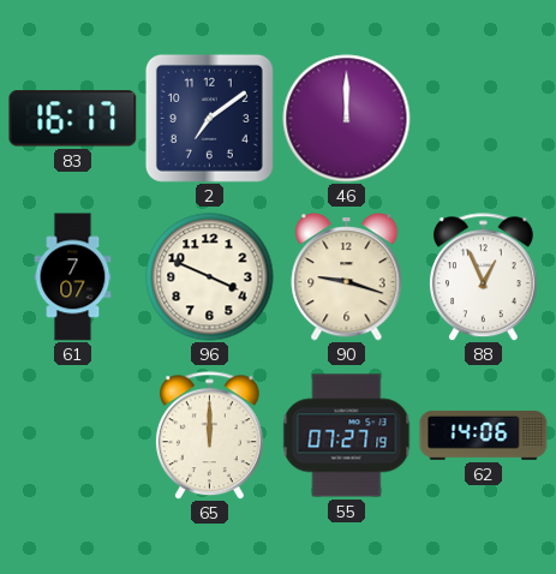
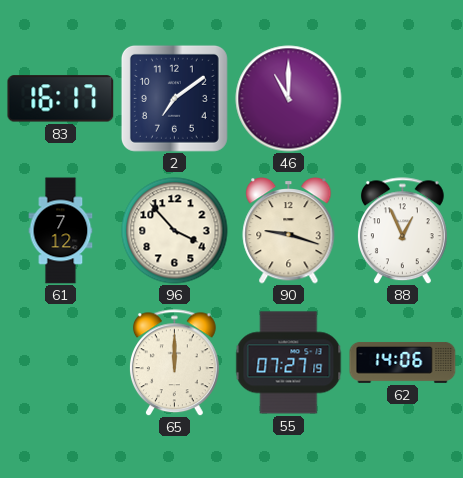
46: 12:00 -> 11:00 (289, 99)
61: 7:07 -> 7:12 (61, 231)
96: 3:49 -> 3:53 (175, 231)
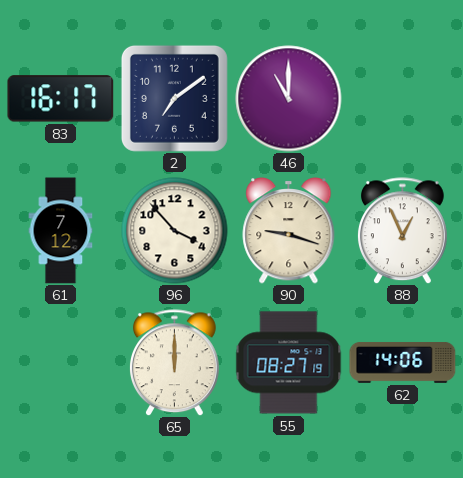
55: 07:27 -> 08:27 (289, 363)
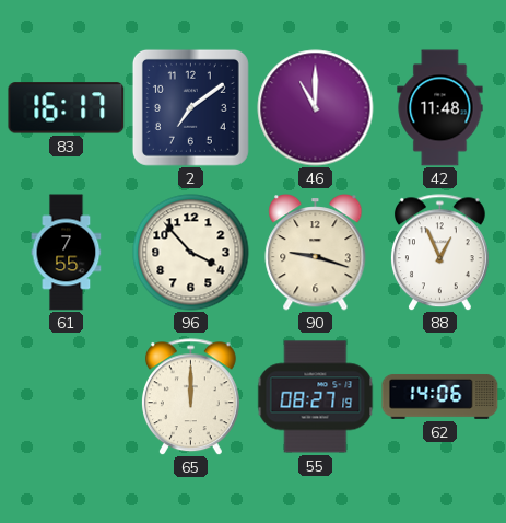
42: none -> 11:48 (440, 108)
61: 7:12 -> 7:55 (67, 253)
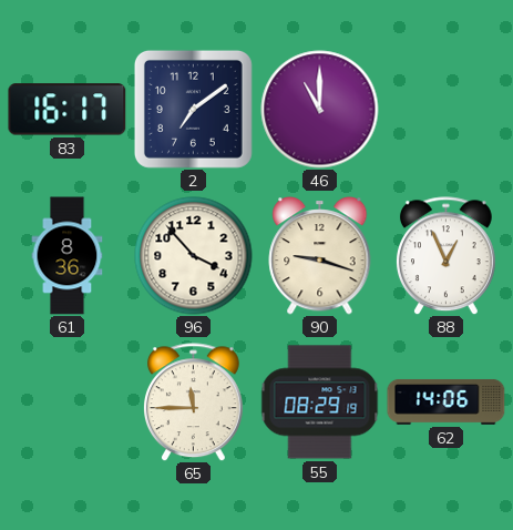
42: 11:48 -> none (440, 108)
61: 7:55 -> 8:36 (68, 256)
65: 12:00 -> 11:45 (193, 402)
55: 08:27 -> 08:29 (320, 402)
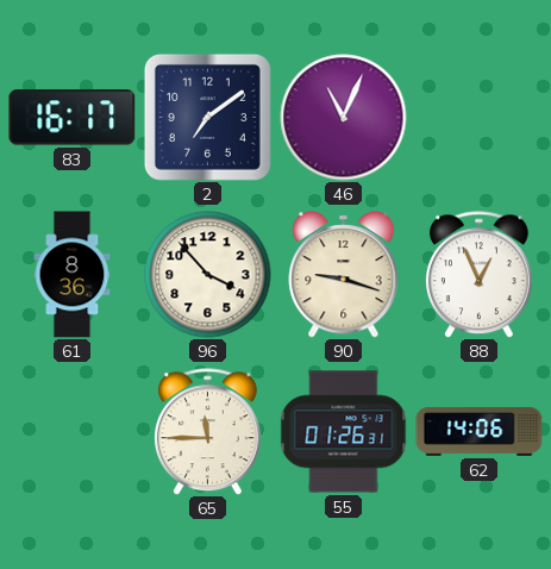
46: 11:00 -> 11:04 (344, 118)
55: 08:29 -> 01:26 (344, 432)
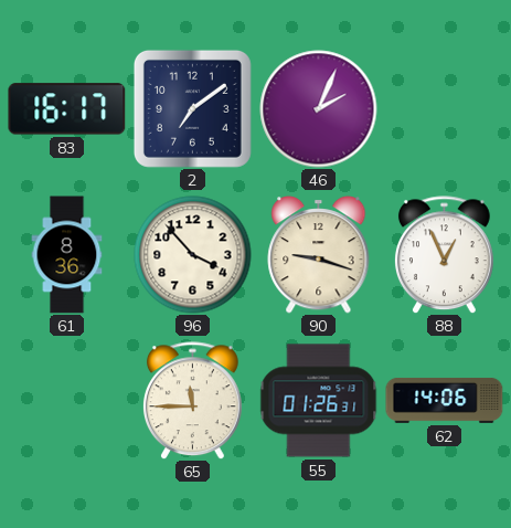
46: 11:04 -> 2:04 (319, 109)
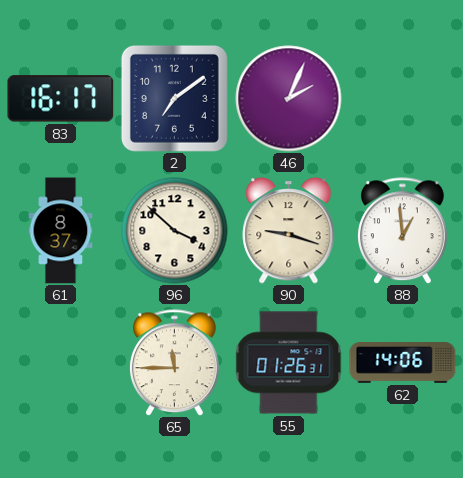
61: 8:36 -> 8:37 (61, 231)
96: 3:53 -> 3:52 (175, 231)
88: 12:56 -> 12:59 (402, 231)
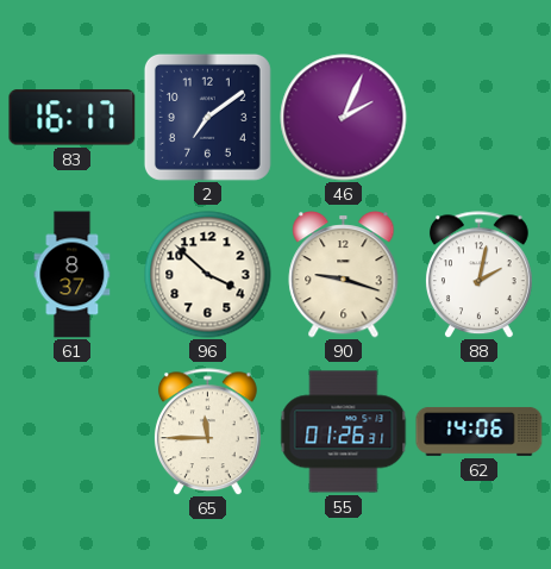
88: 12:59 -> 2:02 (478, 275)
